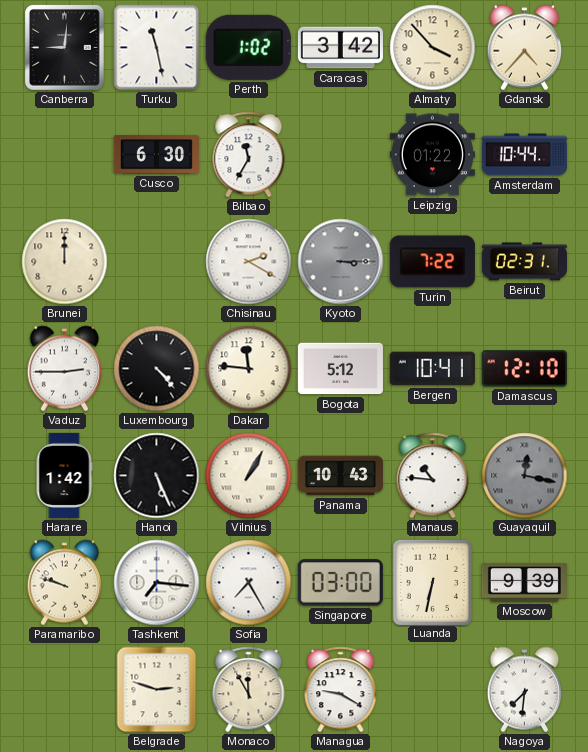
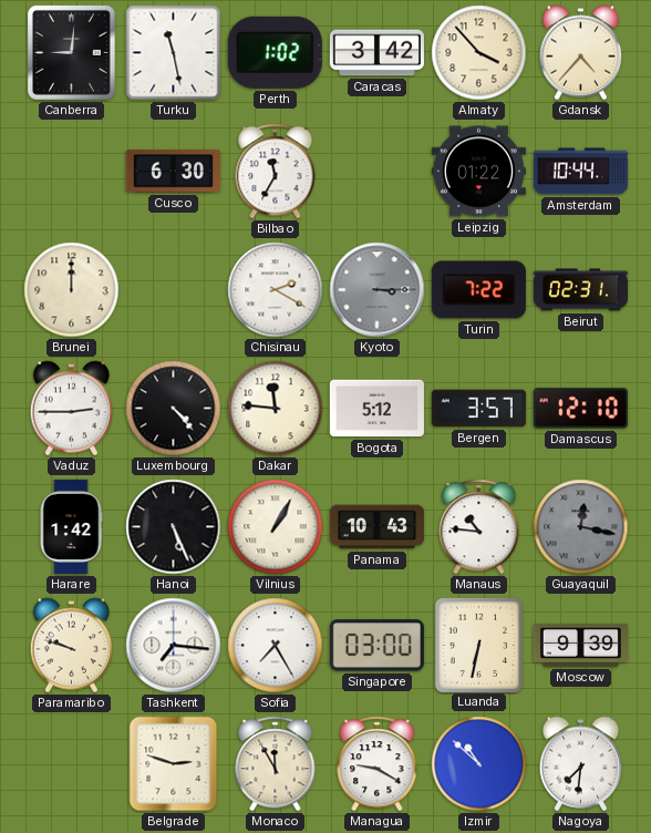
Bergen: 10:41 -> 3:57 (478, 409)
Izmir: none -> 10:52 (479, 764)
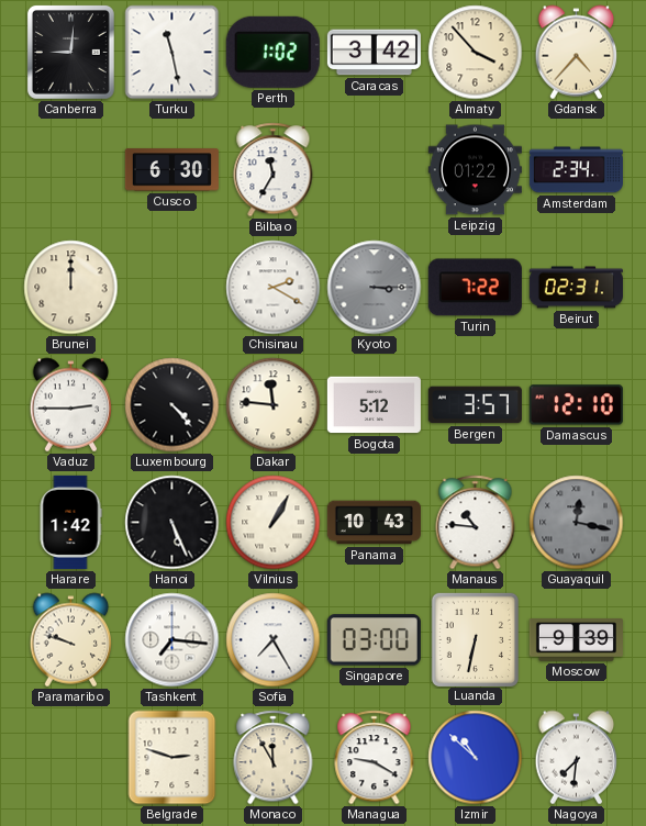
Amsterdam: 10:44 -> 2:34 (576, 170)
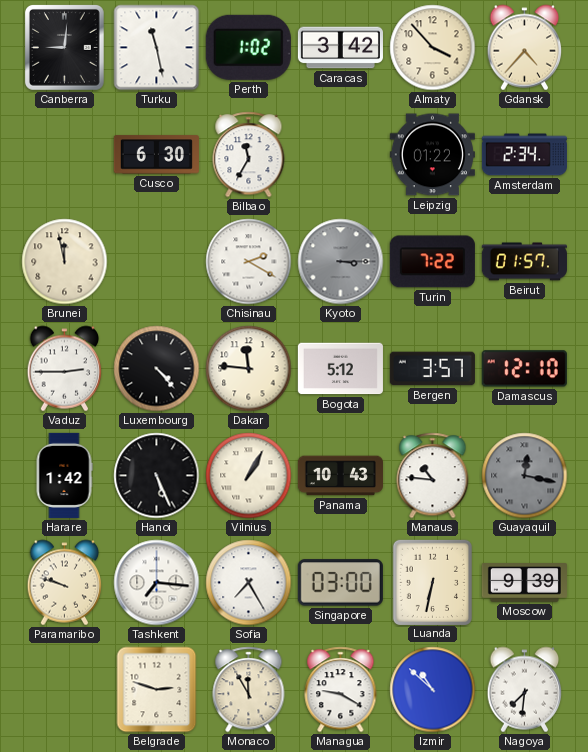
Brunei: 12:00 -> 11:58 (65, 262)
Beirut: 02:31 -> 01:57 (524, 262)
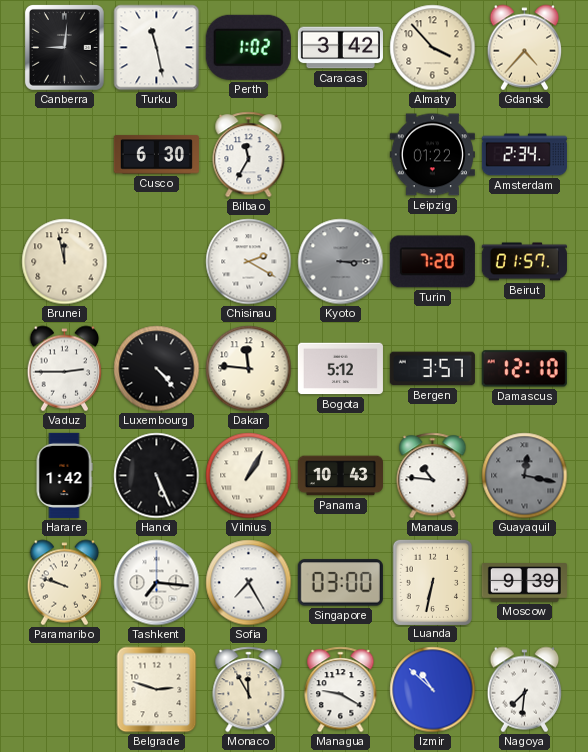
Turin: 7:22 -> 7:20 (432, 262)
